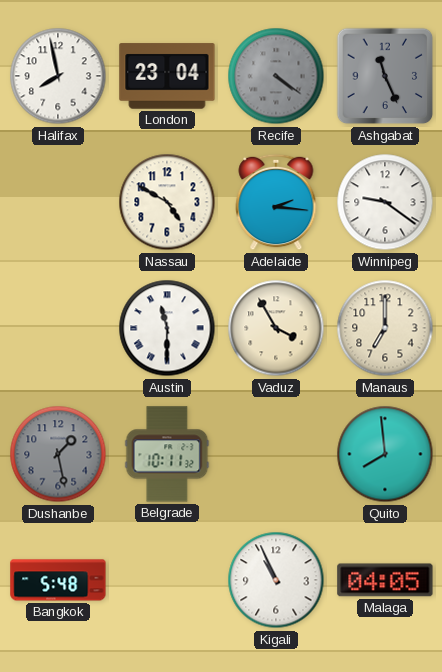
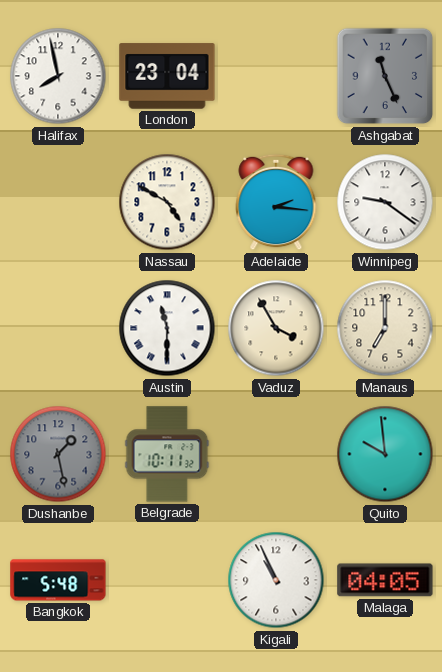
Recife: 4:21 -> none (276, 76)
Quito: 7:59 -> 9:59 (385, 454)
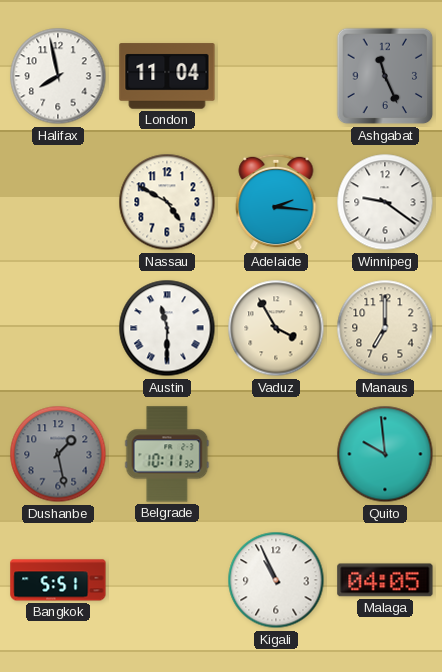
London: 23:04 -> 11:04 (167, 76)
Bangkok: 5:48 -> 5:51 (58, 580)
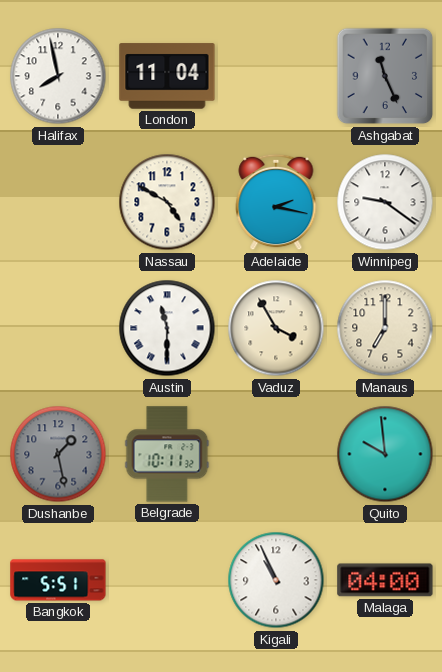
Adelaide: 2:16 -> 2:17 (276, 202)
Malaga: 04:05 -> 04:00 (385, 580)
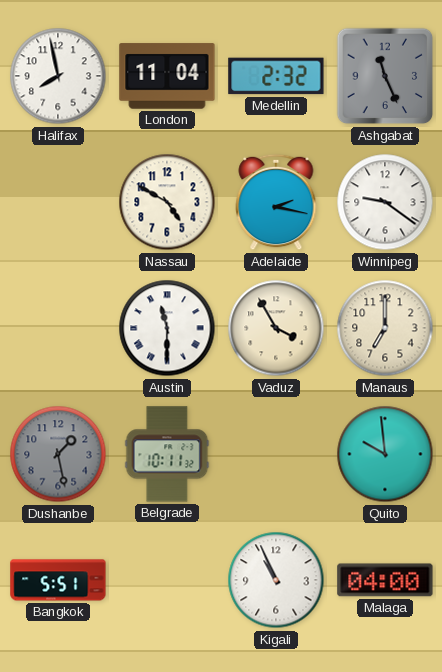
Medellin: none -> 2:32 (276, 76)
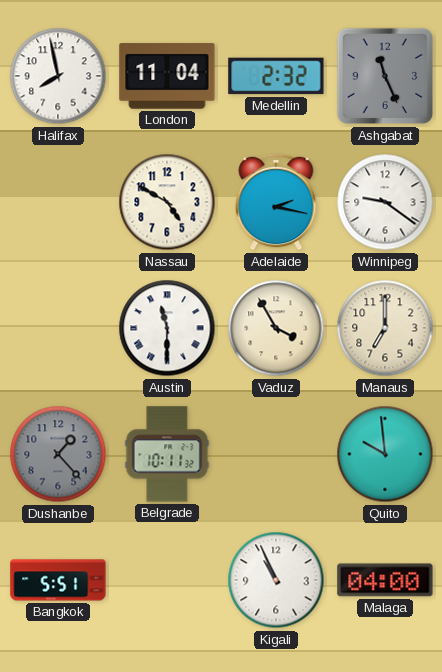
Dushanbe: 1:28 -> 1:23 (58, 454)
